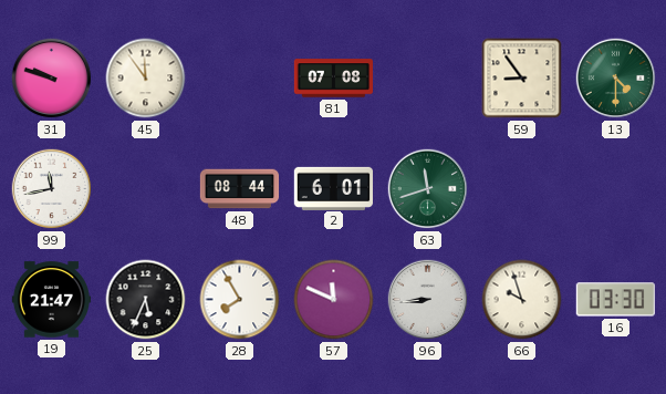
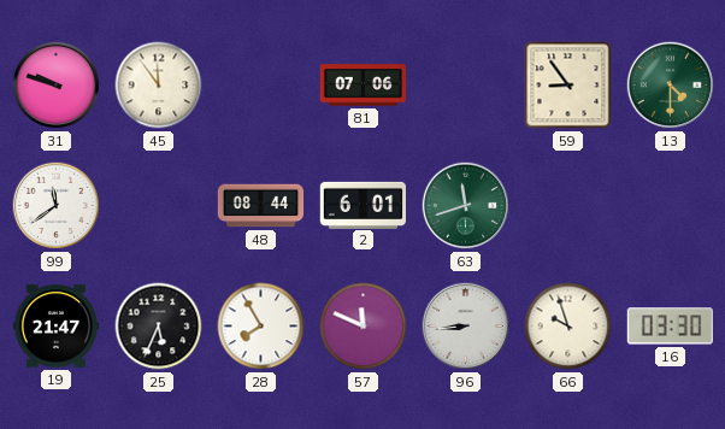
81: 07:08 -> 07:06 (362, 86)
99: 11:43 -> 11:39 (57, 206)
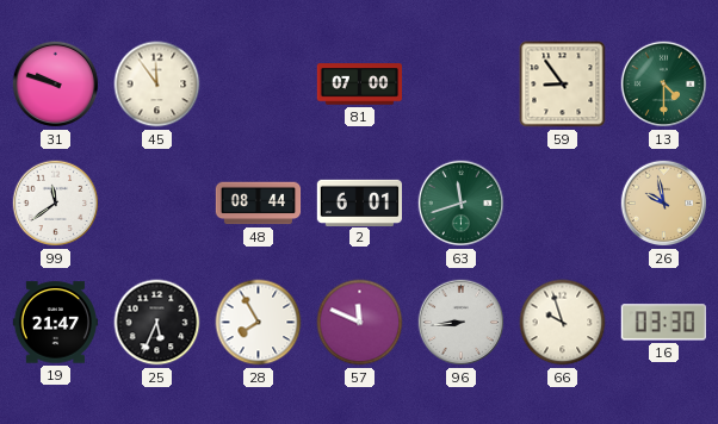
81: 07:06 -> 07:00 (359, 85)
26: none -> 9:58 (664, 204)
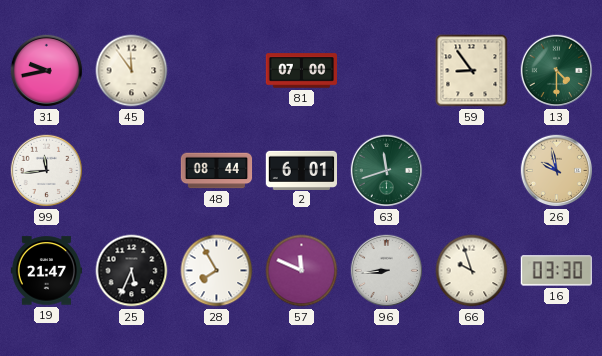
31: 9:48 -> 9:43 (47, 71)
99: 11:39 -> 11:44 (47, 171)
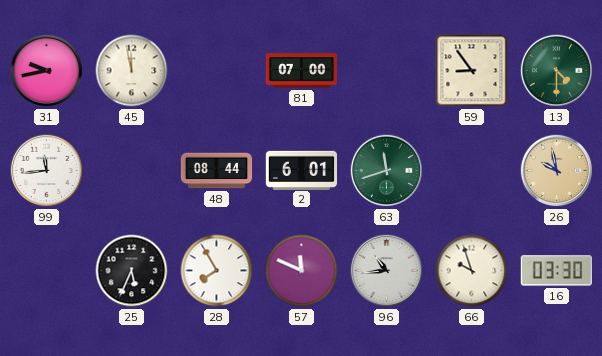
45: 11:54 -> 11:58 (132, 71)
19: 21:47 -> none (46, 271)
96: 8:44 -> 10:44 (387, 271)
